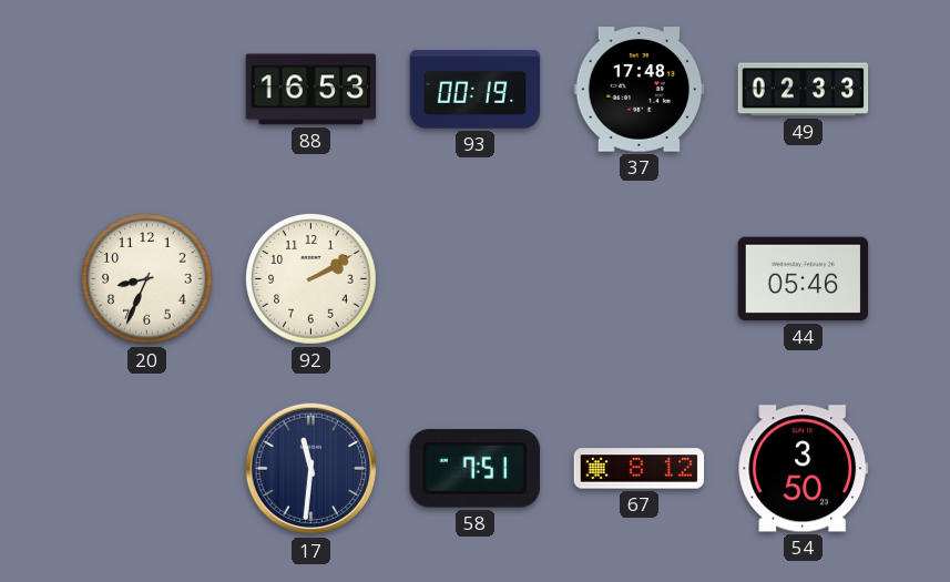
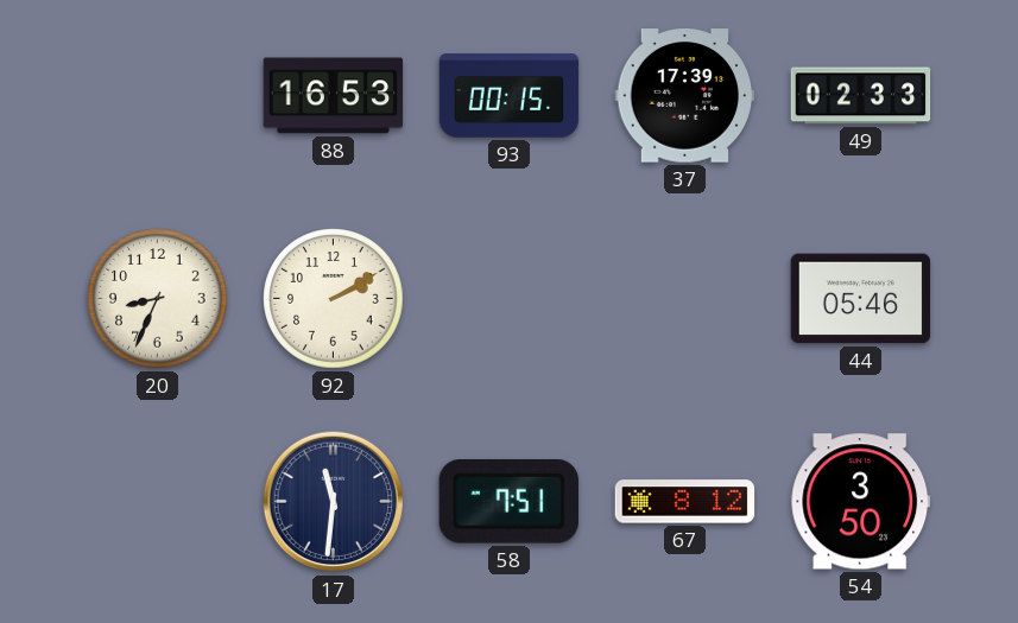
93: 00:19 -> 00:15 (510, 96)
37: 17:48 -> 17:39 (685, 96)
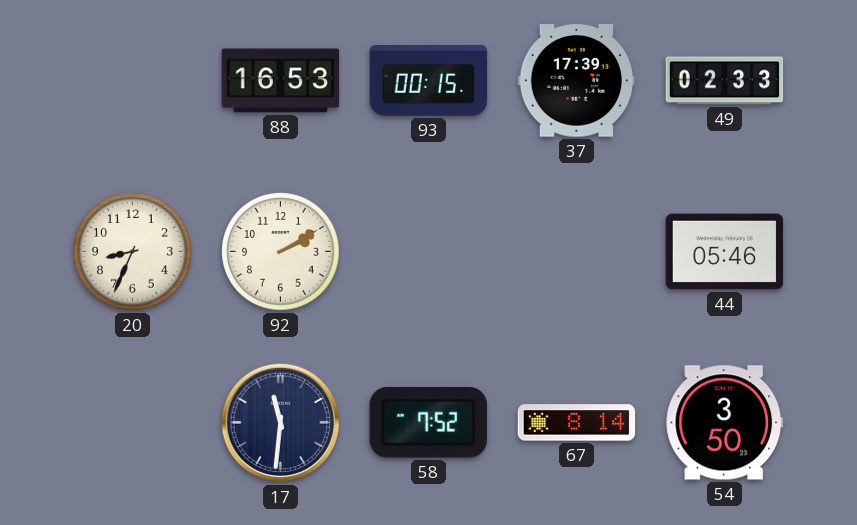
58: 7:51 -> 7:52 (428, 423)
67: 8:12 -> 8:14 (577, 423)
